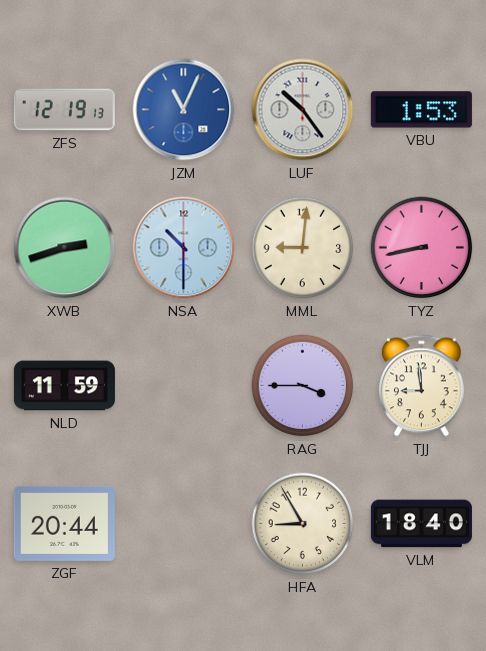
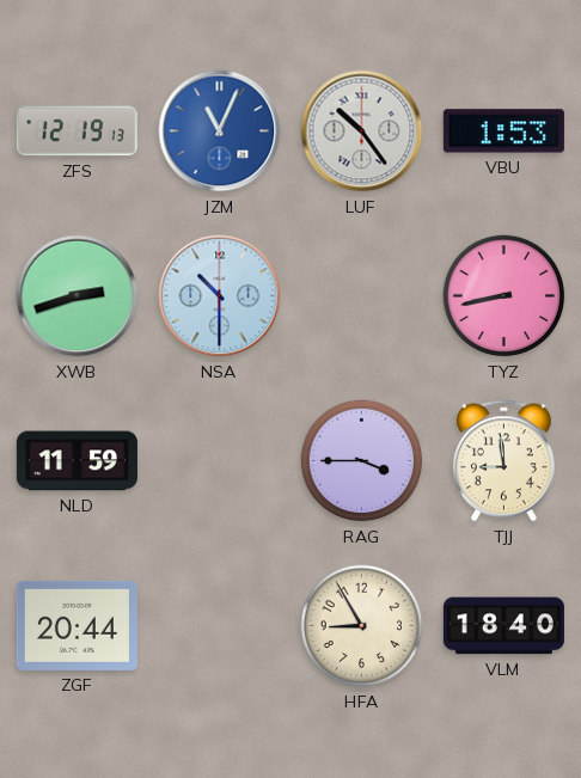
MML: 9:01 -> none (303, 248)
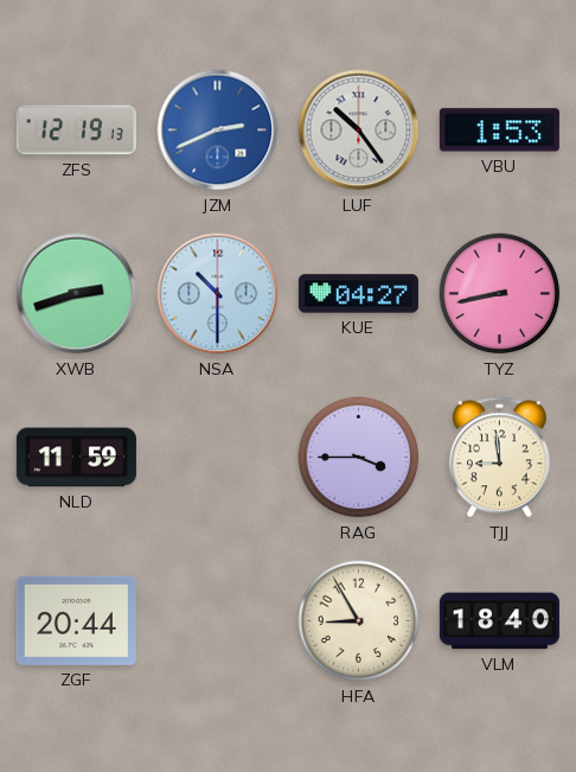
JZM: 11:04 -> 2:41 (218, 130)
KUE: none -> 04:27 (358, 294)
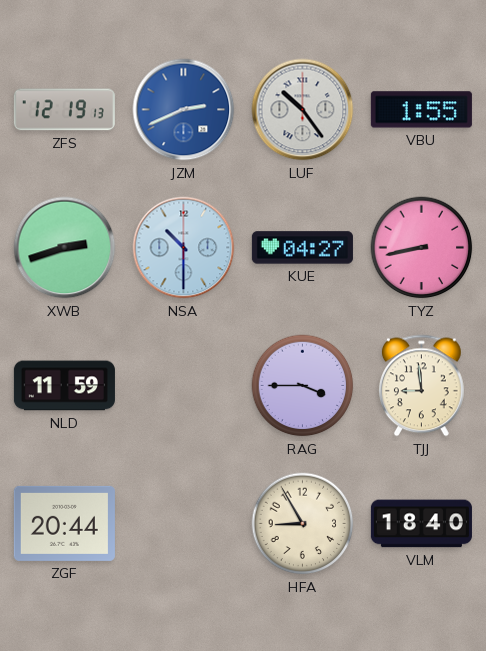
VBU: 1:53 -> 1:55 (421, 110)
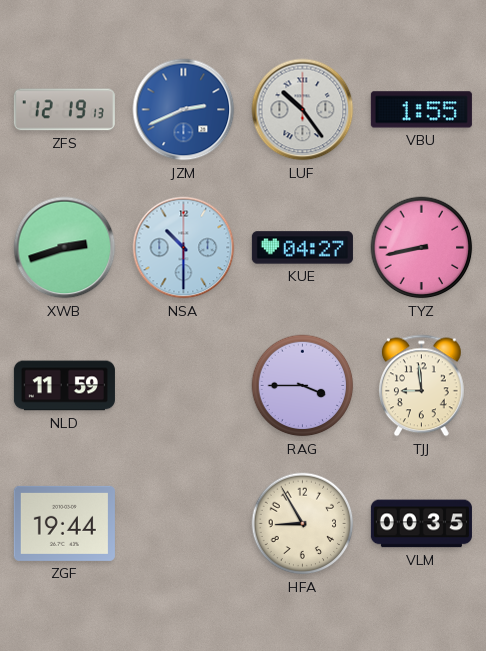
ZGF: 20:44 -> 19:44 (64, 523)
VLM: 18:40 -> 00:35 (421, 524)
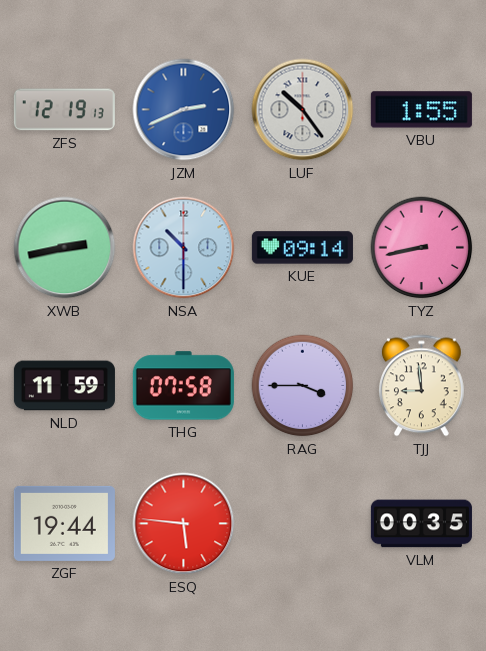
XWB: 2:42 -> 2:43 (65, 248)
KUE: 04:27 -> 09:14 (302, 248)
THG: none -> 07:58 (183, 386)
ESQ: none -> 5:46 (184, 524)
HFA: 8:55 -> none (303, 524)
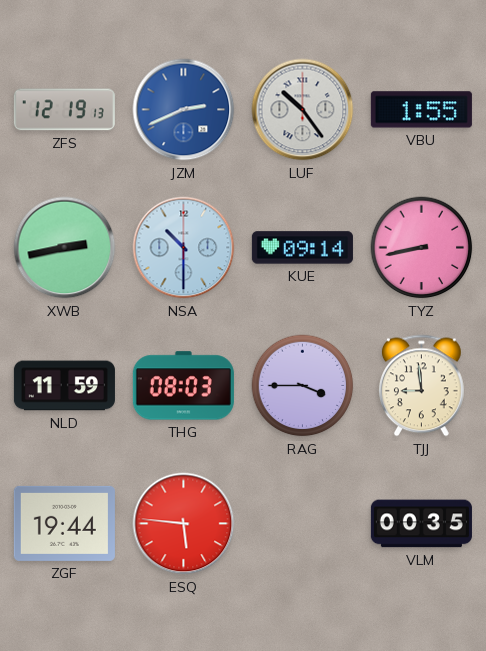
THG: 07:58 -> 08:03 (183, 386)
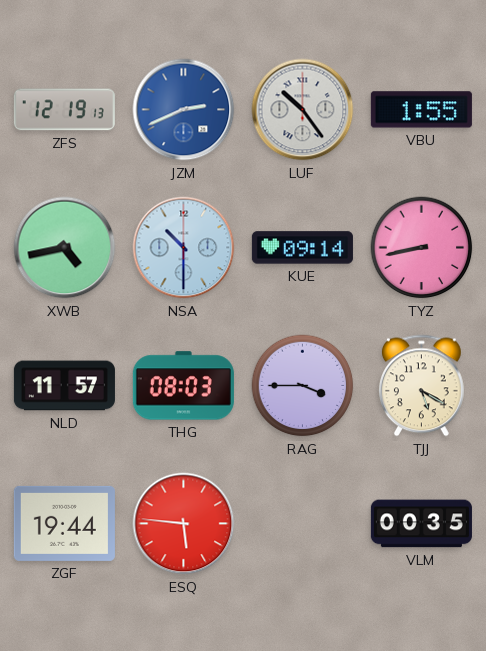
XWB: 2:43 -> 4:43 (65, 248)
NLD: 11:59 -> 11:57 (64, 386)
TJJ: 8:59 -> 5:20 (421, 386)
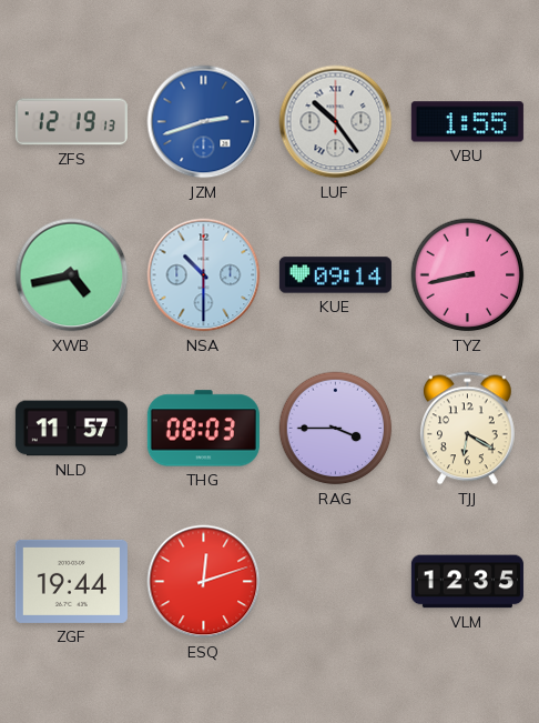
JZM: 2:41 -> 2:42 (204, 122)
TJJ: 5:20 -> 6:20 (467, 429)
ESQ: 5:46 -> 12:12 (204, 582)
VLM: 00:35 -> 12:35 (467, 582)
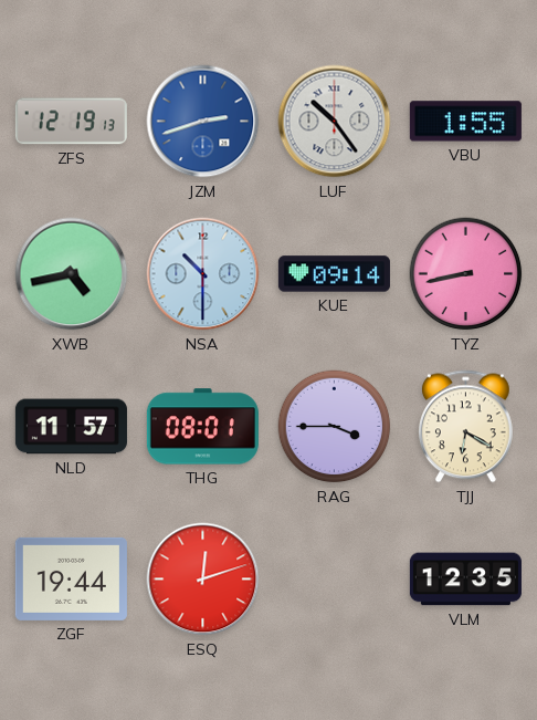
THG: 08:03 -> 08:01 (202, 427)
